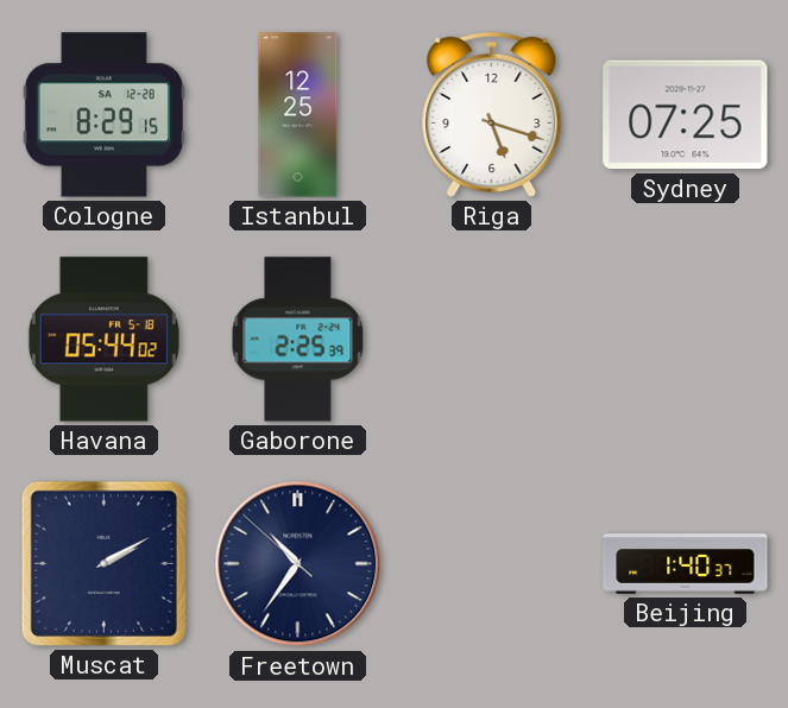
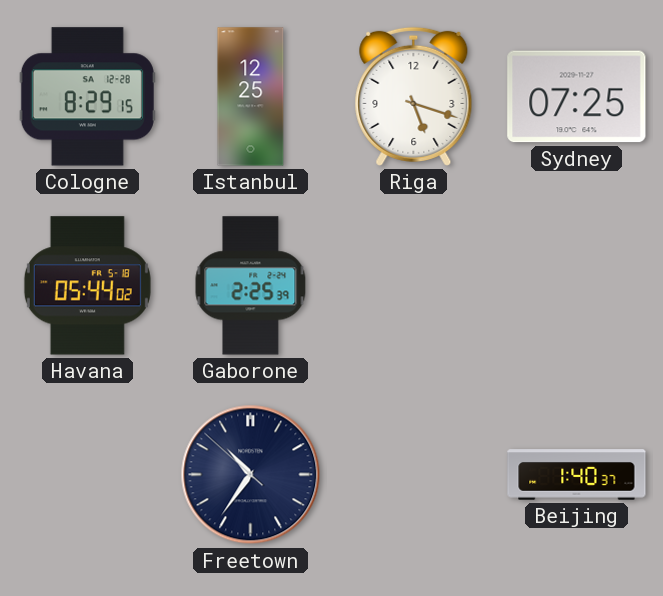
Muscat: 2:10 -> none (103, 563)
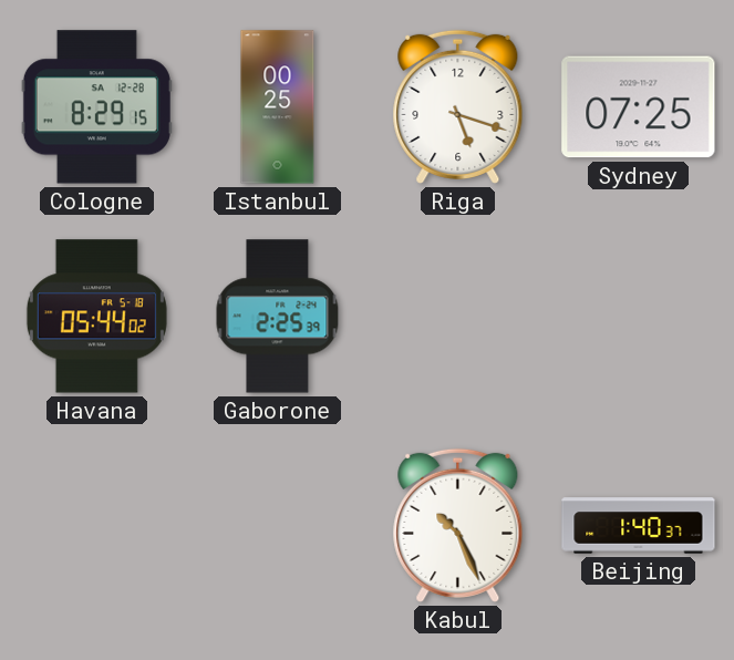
Istanbul: 12:25 -> 00:25 (278, 107)
Freetown: 10:35 -> none (251, 475)
Kabul: none -> 10:26 (458, 525)
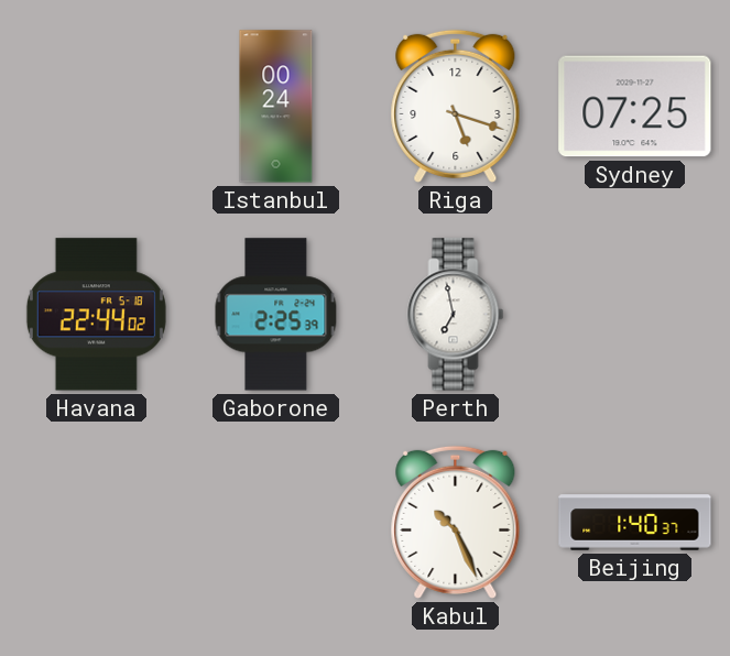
Cologne: 8:29 -> none (96, 107)
Istanbul: 00:25 -> 00:24 (276, 107)
Havana: 05:44 -> 22:44 (96, 315)
Perth: none -> 6:58 (456, 315)
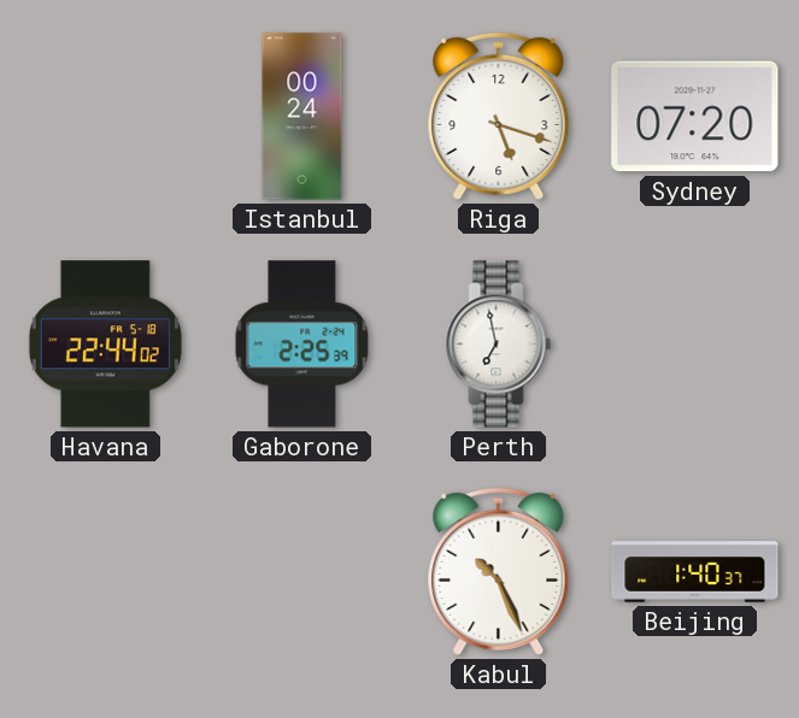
Sydney: 07:25 -> 07:20 (695, 117)
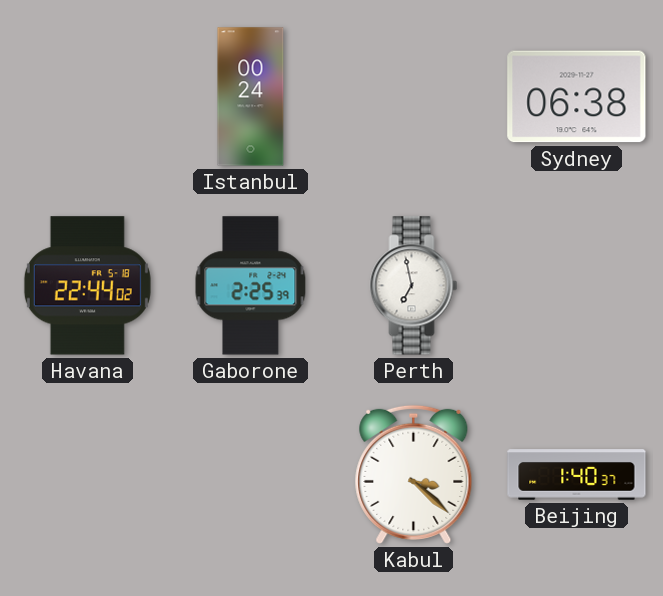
Riga: 5:18 -> none (499, 116)
Sydney: 07:20 -> 06:38 (577, 97)
Kabul: 10:26 -> 3:22 (414, 474)
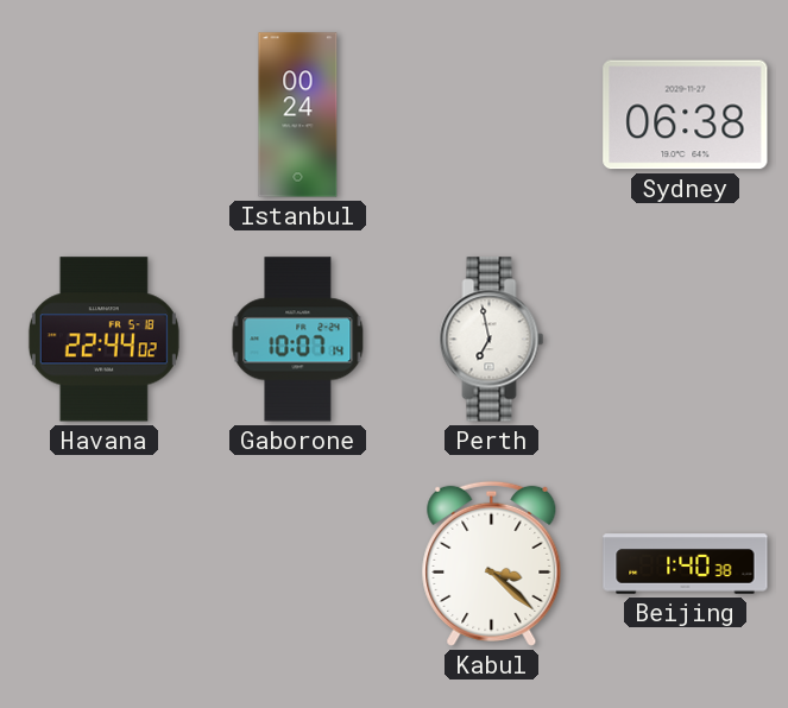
Gaborone: 2:25 -> 10:07 (298, 340)
Beijing: 1:40:37 -> 1:40:38 (686, 564)
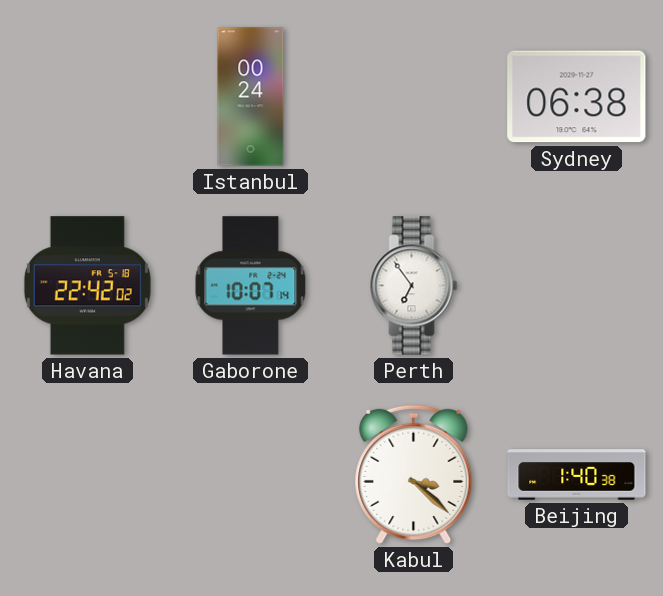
Havana: 22:44 -> 22:42 (87, 286)
Perth: 6:58 -> 6:54 (414, 286)
